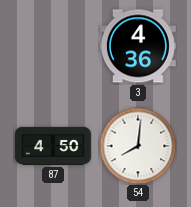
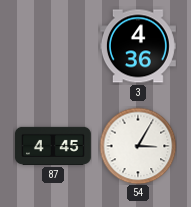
87: 4:50 -> 4:45 (53, 146)
54: 8:01 -> 3:05 (138, 146)
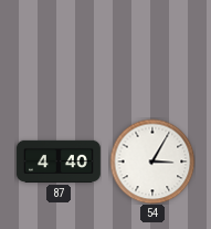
3: 4:36 -> none (138, 46)
87: 4:45 -> 4:40 (59, 162)
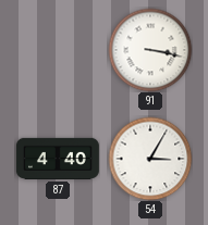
91: none -> 3:17 (150, 50)
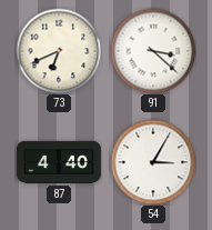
73: none -> 6:41 (59, 51)
91: 3:17 -> 3:22 (153, 51)
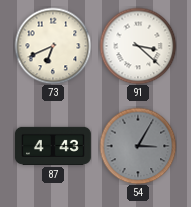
87: 4:40 -> 4:43 (53, 146)
54 dial: white -> grey (138, 146)
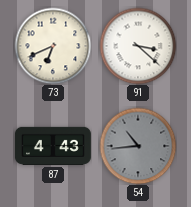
54: 3:05 -> 10:44 (138, 146)
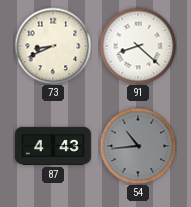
73: 6:41 -> 8:41 (53, 46)
91: 3:22 -> 8:22 (138, 46)
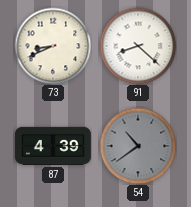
87: 4:43 -> 4:39 (53, 146)
54: 10:44 -> 10:39 (138, 146)
